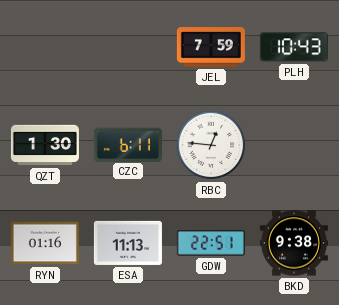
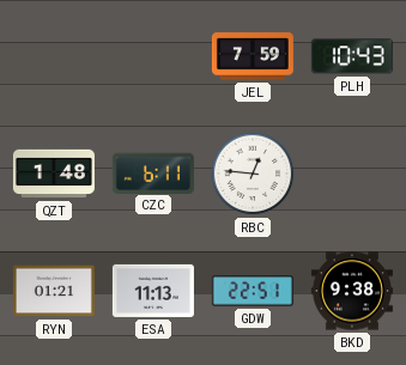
QZT: 1:30 -> 1:48 (54, 174)
RYN: 01:16 -> 01:21 (54, 291)
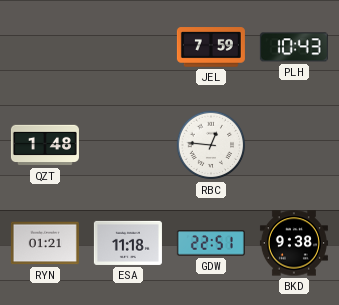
CZC: 6:11 -> none (153, 172)
ESA: 11:13 -> 11:18 (128, 243)
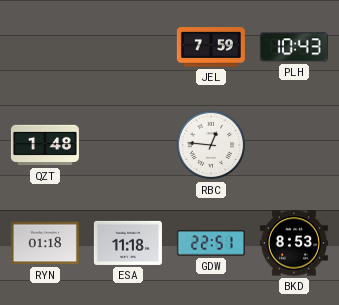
RYN: 01:21 -> 01:18 (45, 243)
BKD: 9:38 -> 8:53 (294, 243)
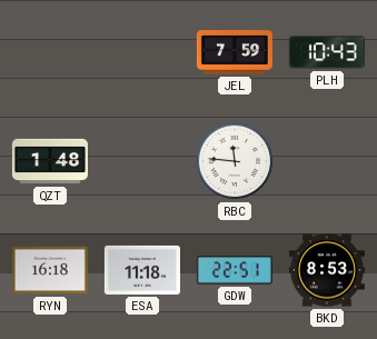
RBC: 12:46 -> 11:46 (235, 161)
RYN: 01:18 -> 16:18 (50, 270)
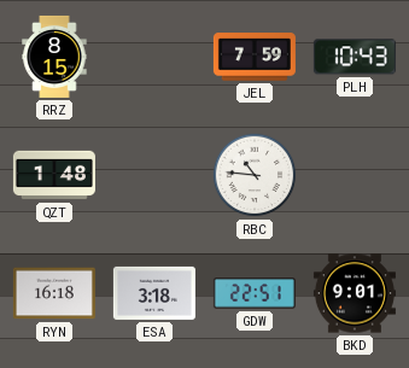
RRZ: none -> 8:15 (54, 57)
RBC: 11:46 -> 10:46 (255, 175)
ESA: 11:18 -> 3:18 (154, 293)
BKD: 8:53 -> 9:01 (355, 293)
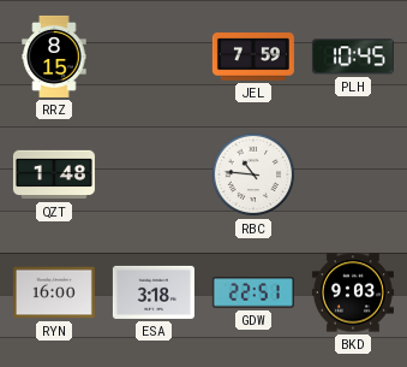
PLH: 10:43 -> 10:45 (353, 57)
RYN: 16:18 -> 16:00 (54, 292)
BKD: 9:01 -> 9:03 (353, 292)
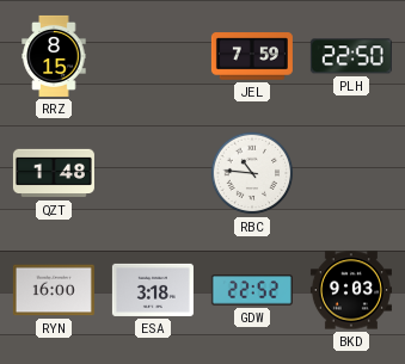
PLH: 10:45 -> 22:50 (351, 56)
GDW: 22:51 -> 22:52 (252, 290)
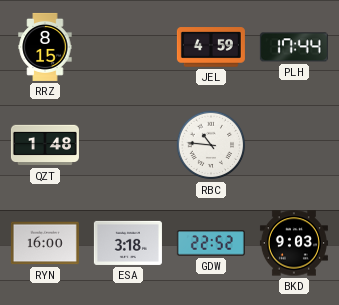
JEL: 7:59 -> 4:59 (211, 47)
PLH: 22:50 -> 17:44 (294, 47)
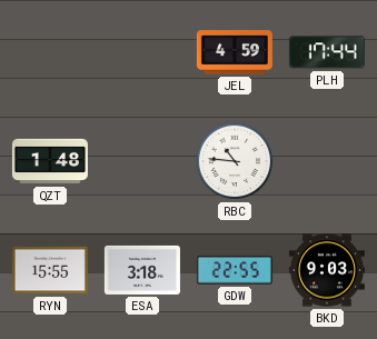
RRZ: 8:15 -> none (45, 47)
RYN: 16:00 -> 15:55 (50, 270)
GDW: 22:52 -> 22:55 (235, 270)
